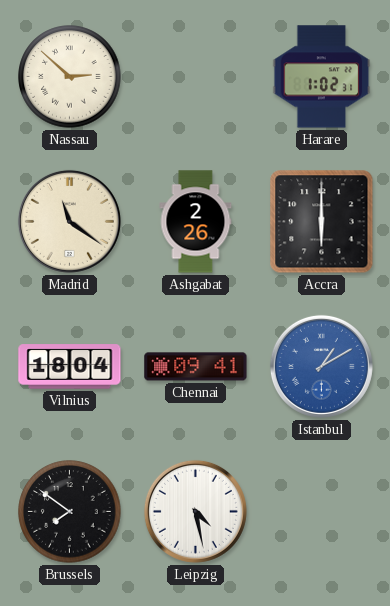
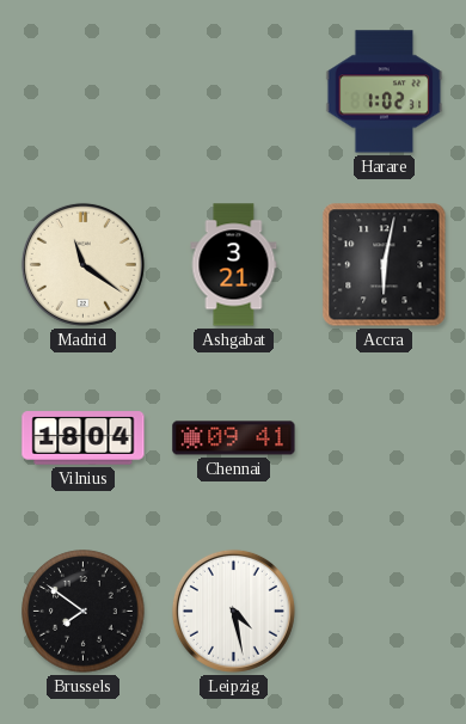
Nassau: 2:52 -> none (70, 77)
Ashgabat: 2:26 -> 3:21 (234, 265)
Accra: 6:00 -> 6:02 (385, 265)
Istanbul: 1:10 -> none (321, 366)
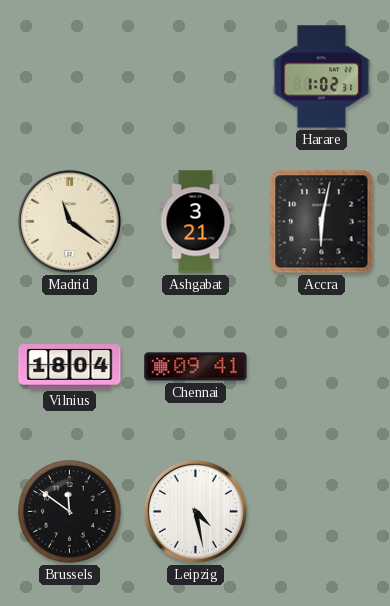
Brussels: 7:51 -> 11:51 (70, 512)
